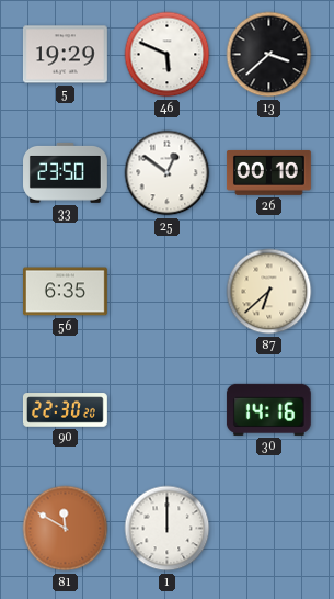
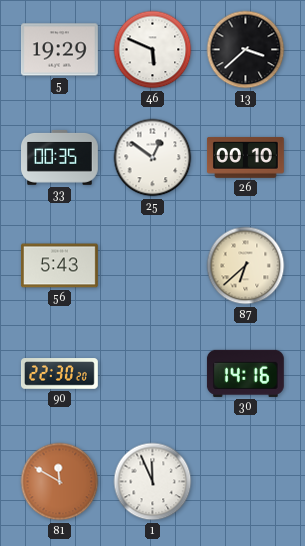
33: 23:50 -> 00:35 (60, 157)
56: 6:35 -> 5:43 (59, 266)
1: 12:00 -> 11:56 (153, 482)
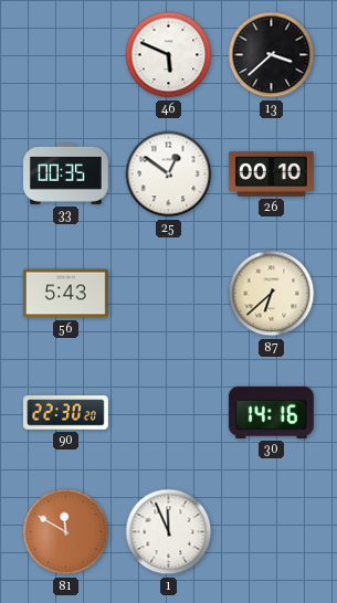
5: 19:29 -> none (59, 50)
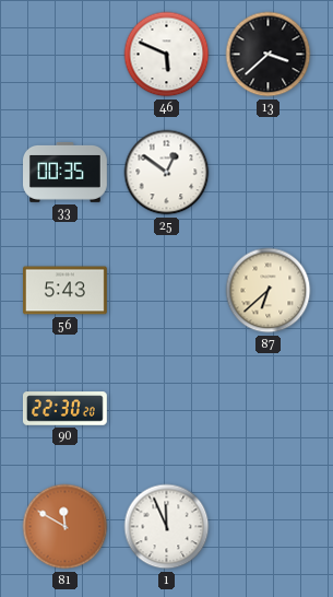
26: 00:10 -> none (271, 173)
30: 14:16 -> none (271, 412)
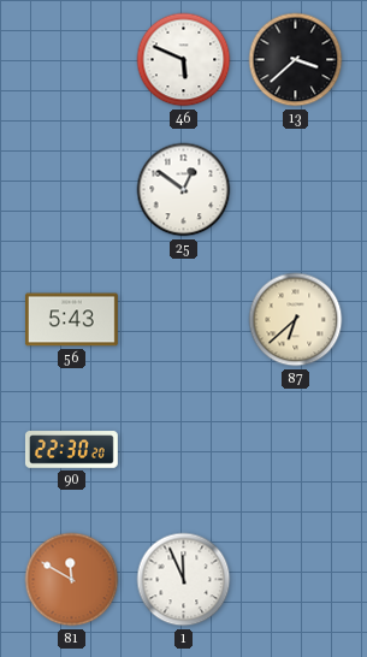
33: 00:35 -> none (66, 172)
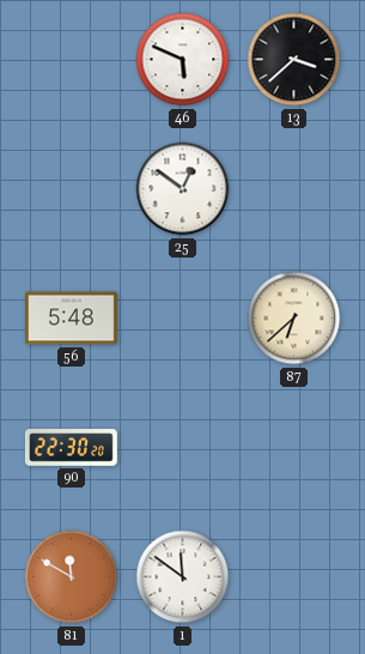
56: 5:43 -> 5:48 (71, 319)
1: 11:56 -> 11:51 (183, 577)
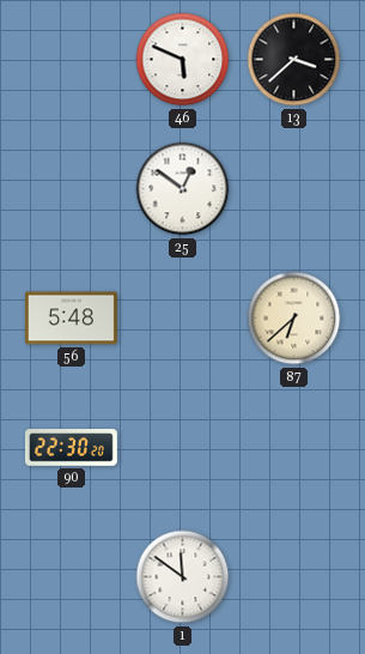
81: 11:50 -> none (72, 577)
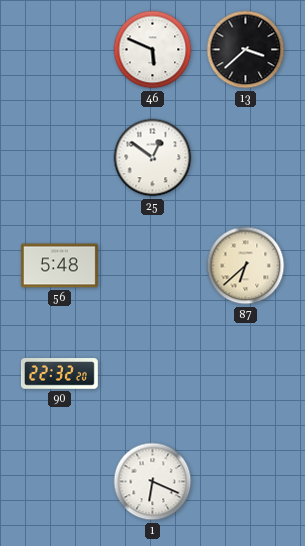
90: 22:30 -> 22:32 (59, 374)
1: 11:51 -> 6:19 (153, 482)
